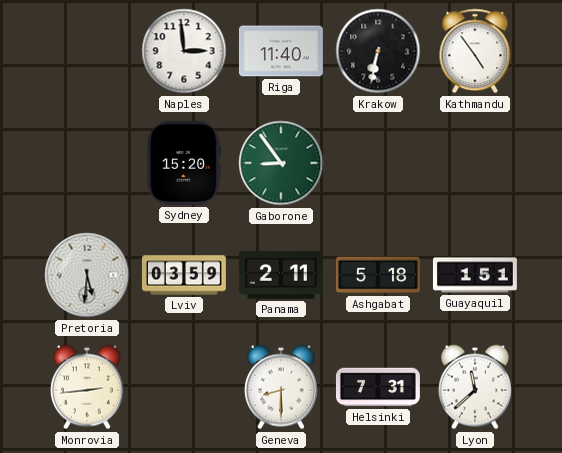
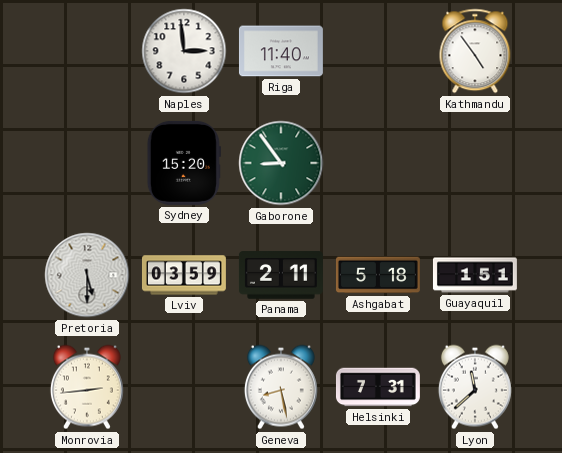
Krakow: 6:32 -> none (378, 51)
Pretoria: 5:31 -> 5:30 (87, 275)
Geneva: 8:30 -> 8:28 (281, 387)
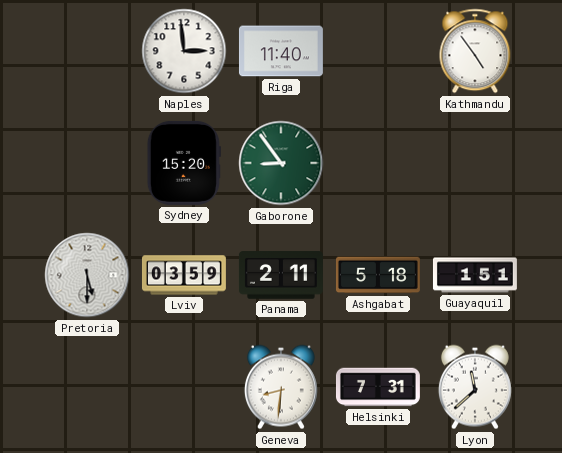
Monrovia: 2:44 -> none (87, 387)
Geneva: 8:28 -> 8:31 (281, 387)
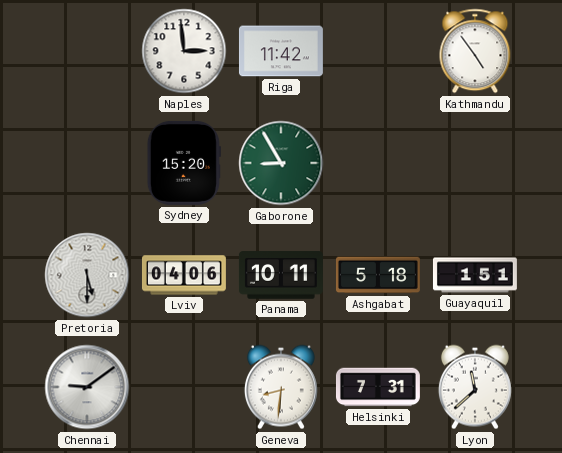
Riga: 11:40 -> 11:42 (281, 51)
Gaborone: 8:54 -> 8:55 (281, 163)
Lviv: 03:59 -> 04:06 (184, 275)
Panama: 2:11 -> 10:11 (281, 275)
Chennai: none -> 9:09 (87, 387)
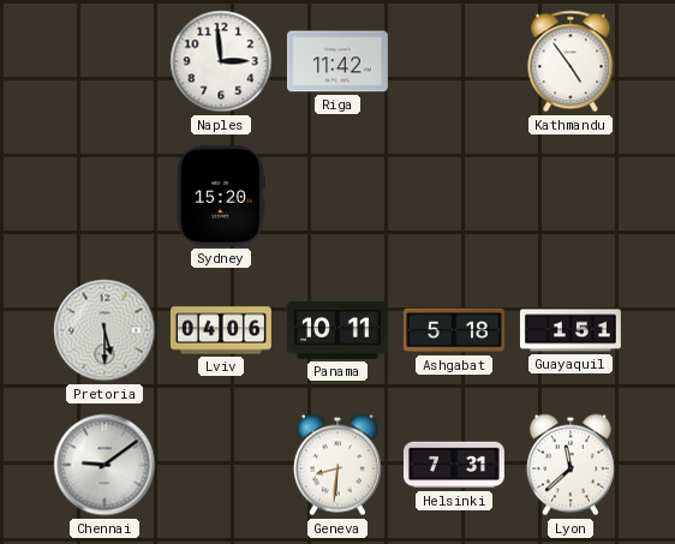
Gaborone: 8:55 -> none (281, 163)
